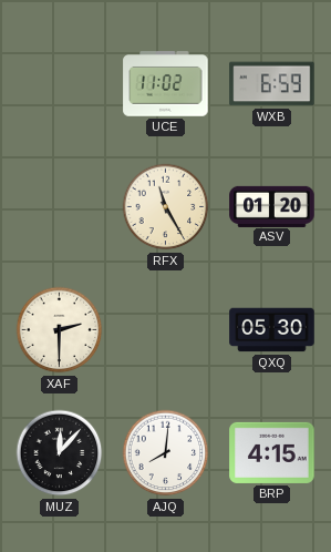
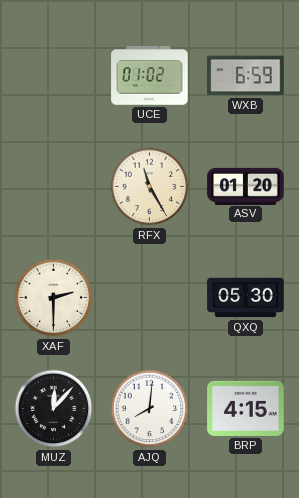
UCE: 11:02 -> 01:02 (150, 76)
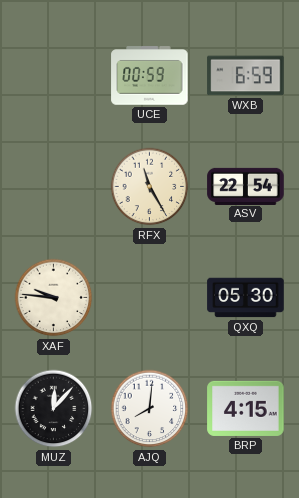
UCE: 01:02 -> 00:59 (150, 76)
ASV: 01:20 -> 22:54 (246, 186)
XAF: 2:30 -> 9:46 (54, 298)
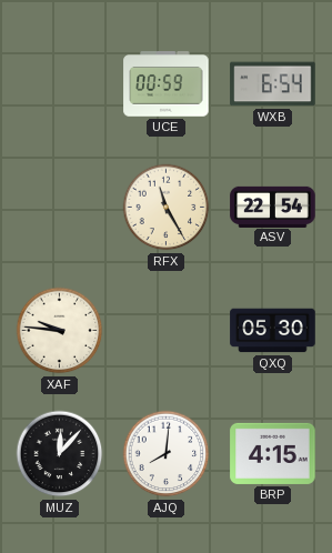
WXB: 6:59 -> 6:54 (273, 84)
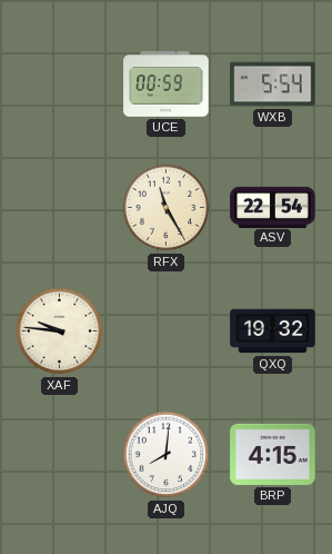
WXB: 6:54 -> 5:54 (273, 85)
QXQ: 05:30 -> 19:32 (273, 332)
MUZ: 12:07 -> none (60, 454)
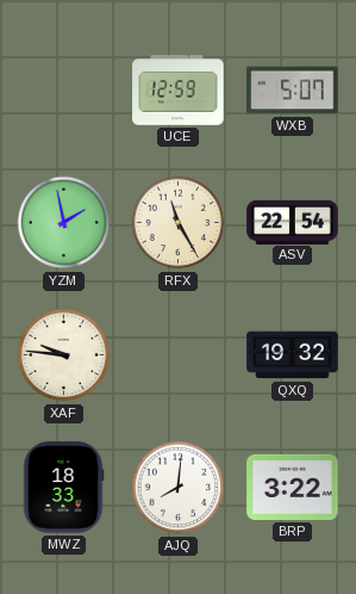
UCE: 00:59 -> 12:59 (179, 91)
WXB: 5:54 -> 5:07 (293, 91)
YZM: none -> 1:58 (64, 223)
MWZ: none -> 18:33 (63, 488)
BRP: 4:15 -> 3:22 (293, 487)
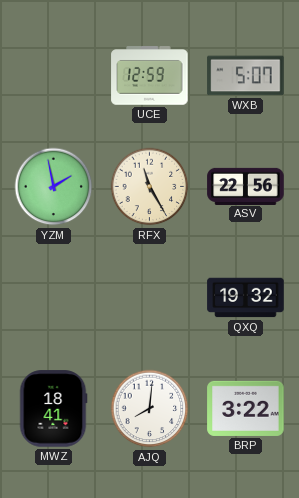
ASV: 22:54 -> 22:56 (246, 186)
XAF: 9:46 -> none (64, 355)
MWZ: 18:33 -> 18:41 (53, 409)
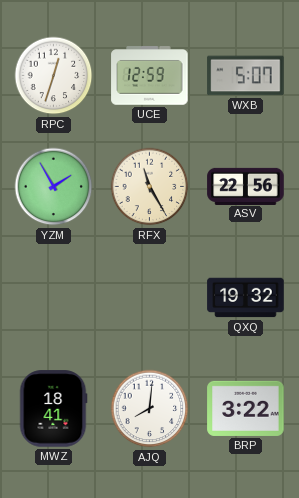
RPC: none -> 12:33 (54, 76)
YZM: 1:58 -> 1:55 (54, 187)
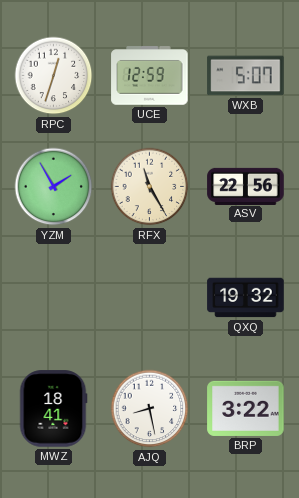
AJQ: 8:01 -> 8:28 (150, 409)
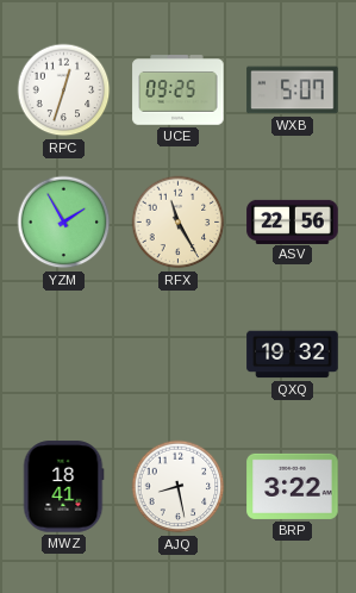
UCE: 12:59 -> 09:25 (179, 90)
